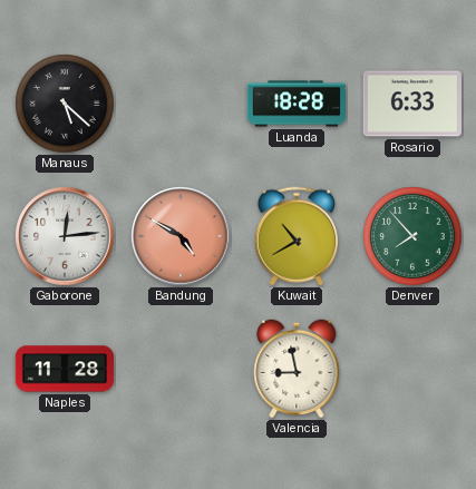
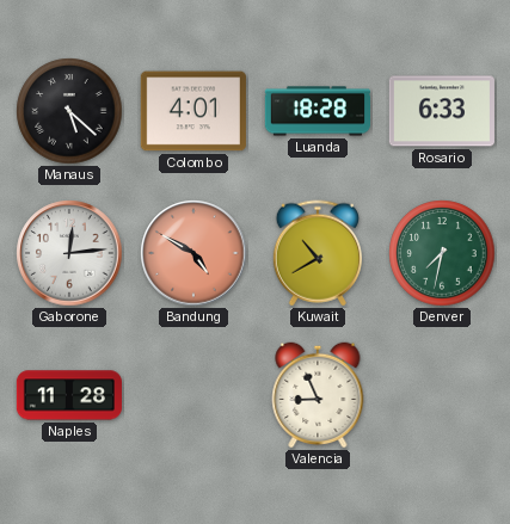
Colombo: none -> 4:01 (193, 111)
Denver: 7:53 -> 7:32 (442, 253)
Valencia: 8:58 -> 8:56 (318, 395)
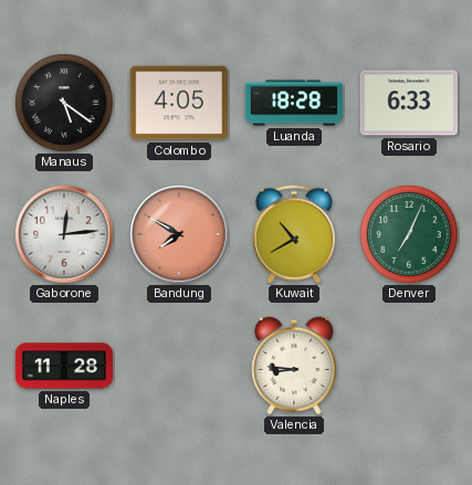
Manaus: 5:22 -> 5:21 (64, 103)
Colombo: 4:01 -> 4:05 (179, 103)
Bandung: 4:50 -> 7:50 (179, 234)
Denver: 7:32 -> 7:04 (409, 234)
Valencia: 8:56 -> 8:46 (294, 366)
